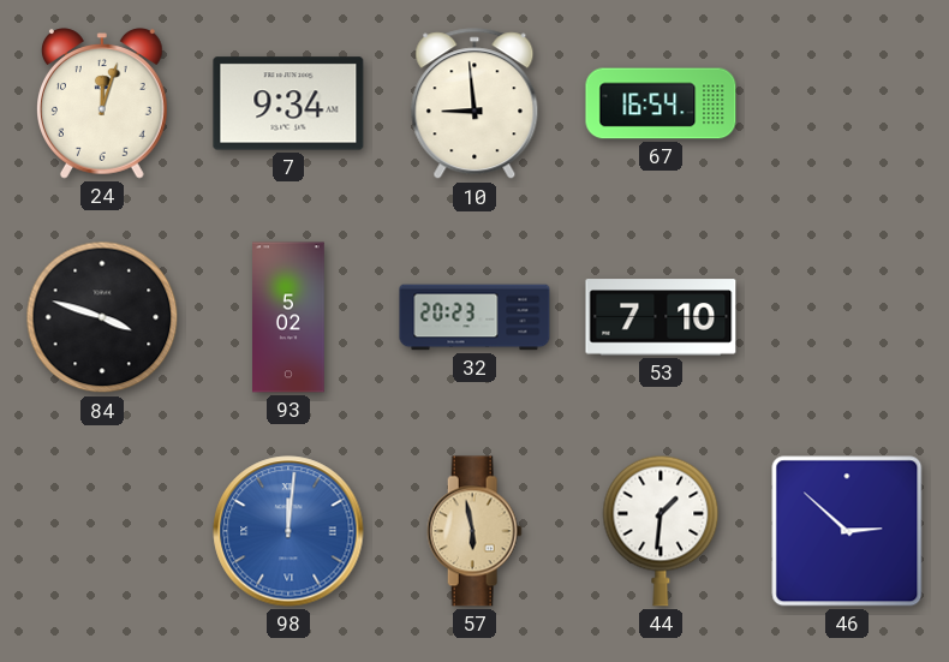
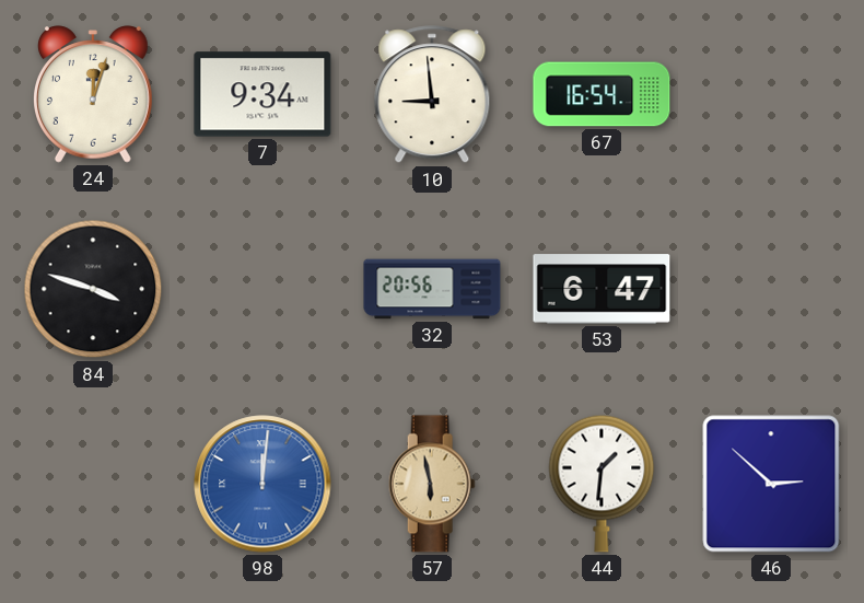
93: 5:02 -> none (288, 317)
32: 20:23 -> 20:56 (432, 289)
53: 7:10 -> 6:47 (602, 289)
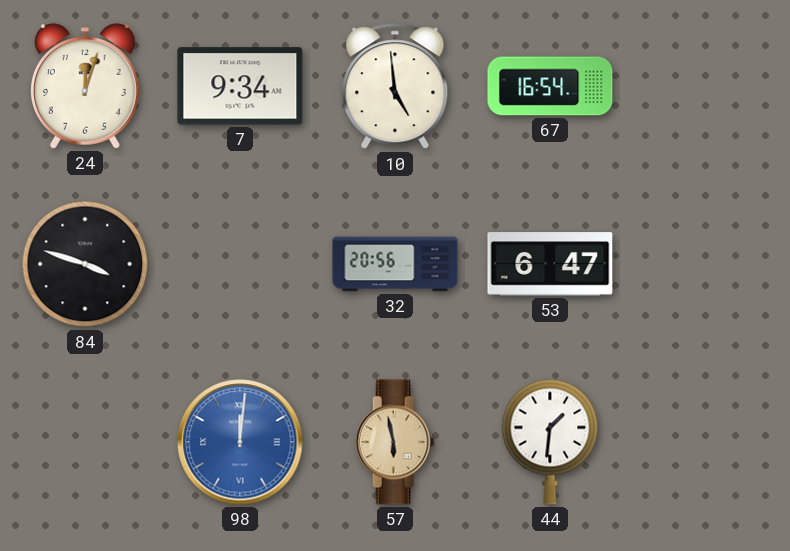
10: 8:59 -> 4:59 (395, 87)
46: 2:52 -> none (771, 484)
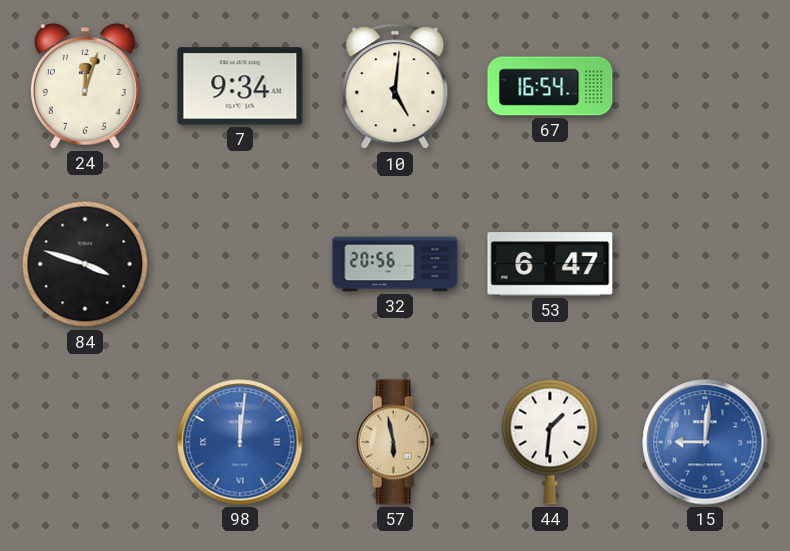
10: 4:59 -> 5:01 (395, 87)
15: none -> 9:01 (705, 442)
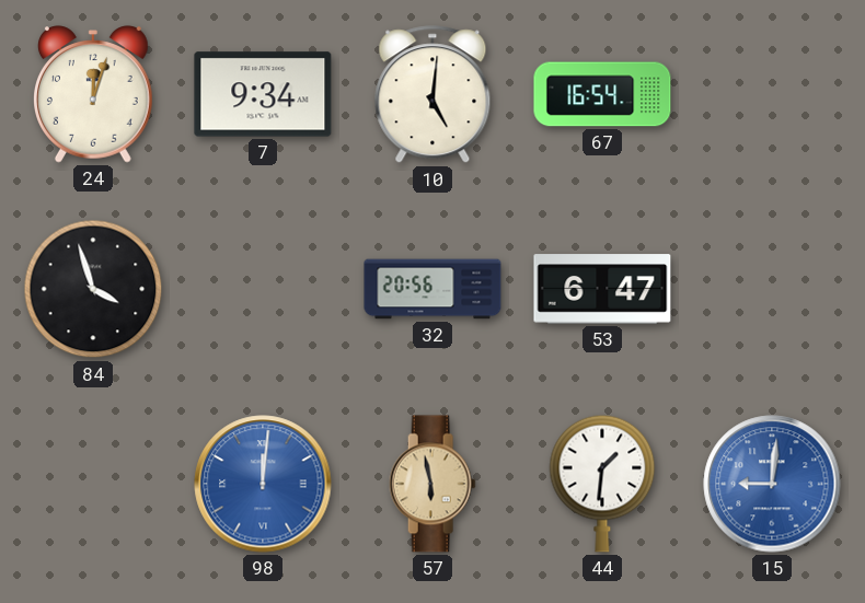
84: 3:48 -> 3:57 (93, 289)
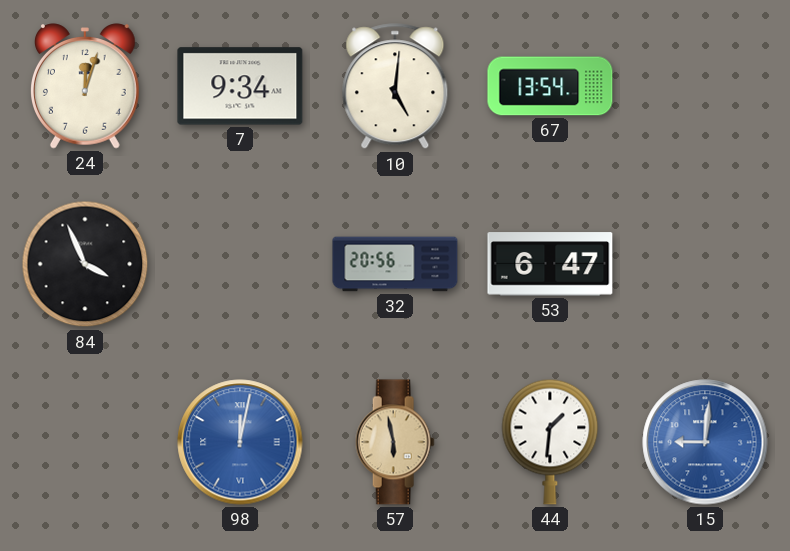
67: 16:54 -> 13:54 (550, 86)
84: 3:57 -> 3:56 (85, 264)
98: 12:01 -> 12:02 (240, 442)
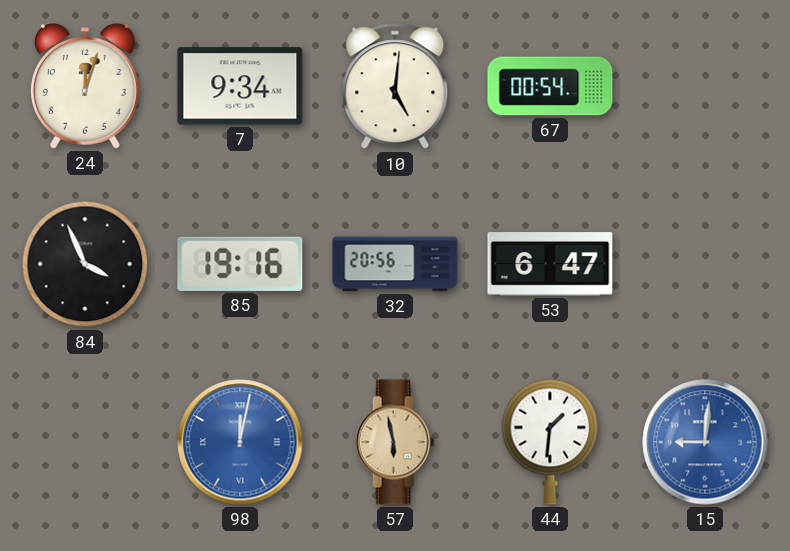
67: 13:54 -> 00:54 (550, 86)
85: none -> 19:16 (240, 264)
